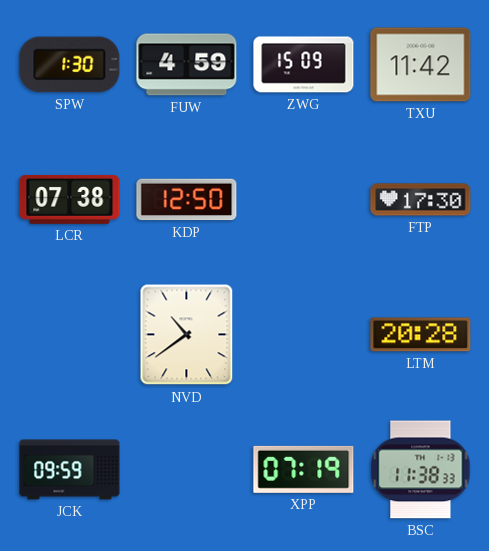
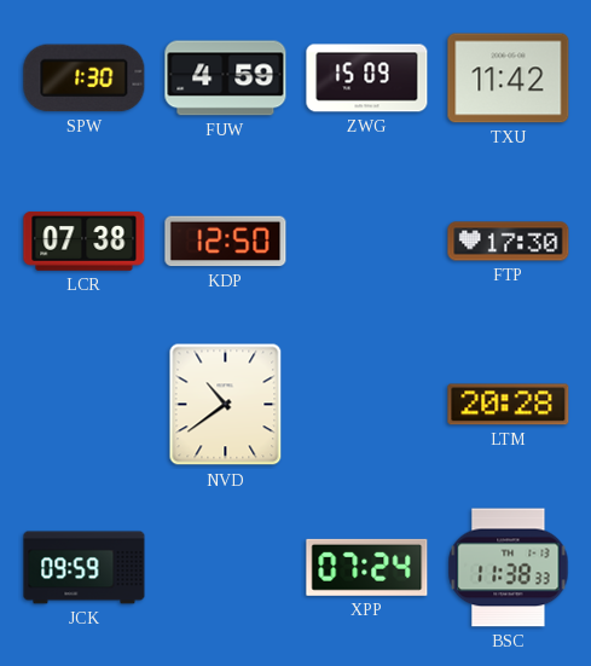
XPP: 07:19 -> 07:24 (367, 567)
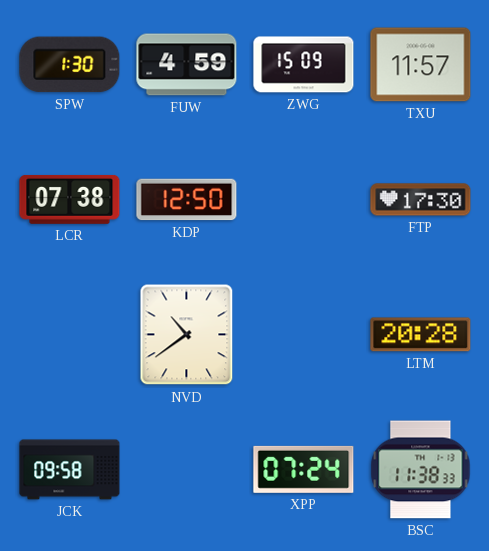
TXU: 11:42 -> 11:57 (421, 65)
JCK: 09:59 -> 09:58 (70, 470)
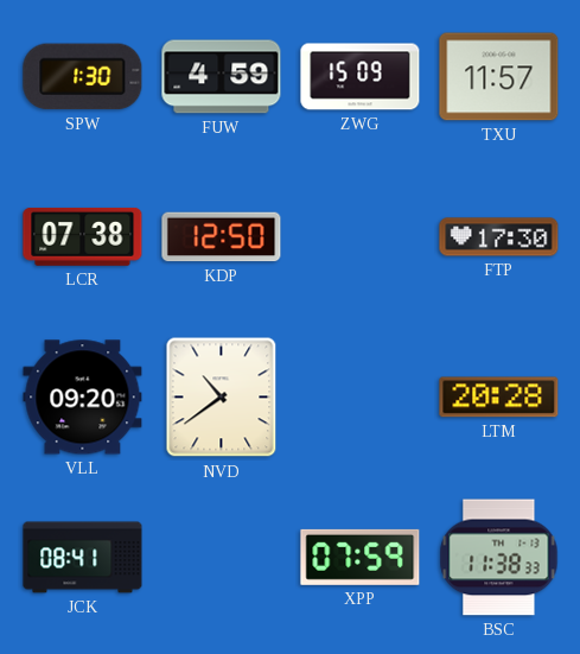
VLL: none -> 09:20 (83, 398)
JCK: 09:58 -> 08:41 (83, 558)
XPP: 07:24 -> 07:59 (361, 557)
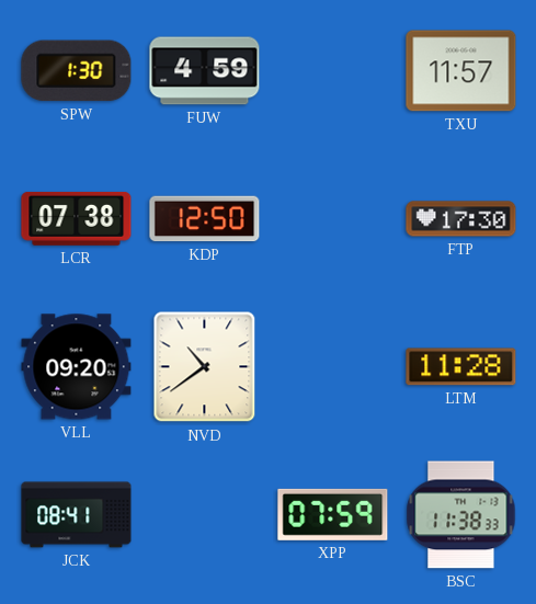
ZWG: 15:09 -> none (361, 77)
LTM: 20:28 -> 11:28 (461, 367)
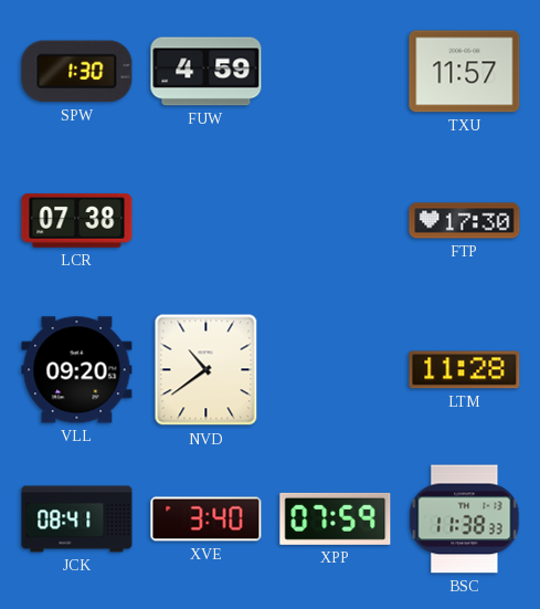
KDP: 12:50 -> none (205, 219)
XVE: none -> 3:40 (207, 519)
